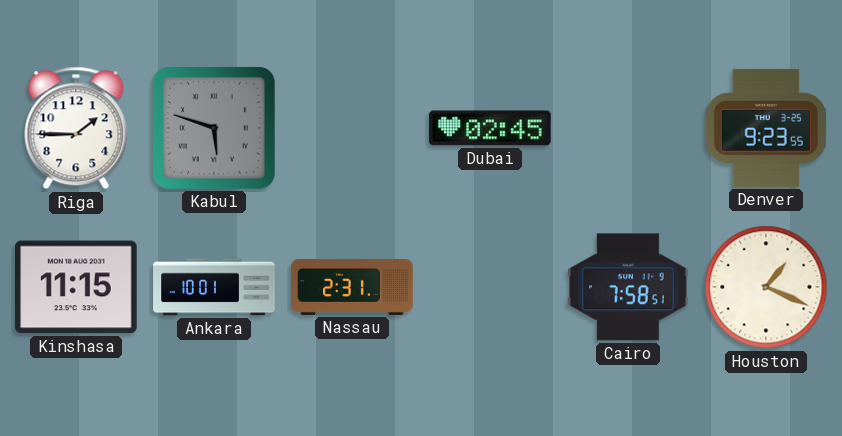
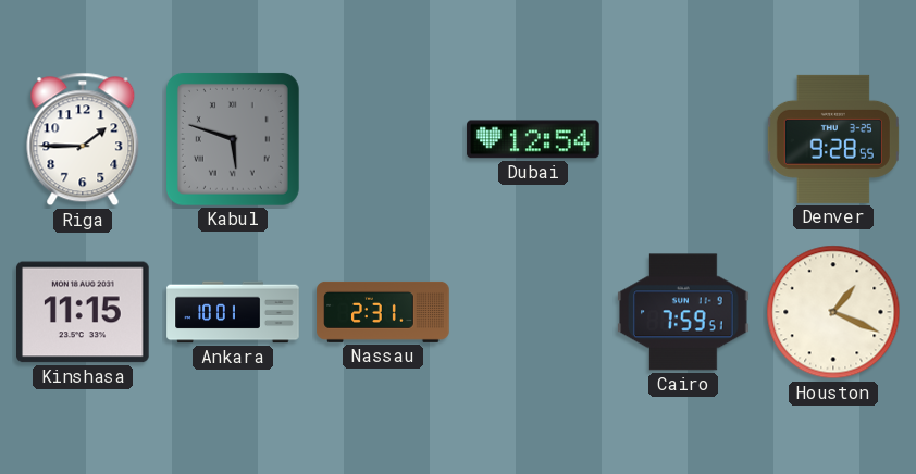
Dubai: 02:45 -> 12:54 (533, 139)
Denver: 9:23 -> 9:28 (833, 139)
Cairo: 7:58 -> 7:59 (683, 312)
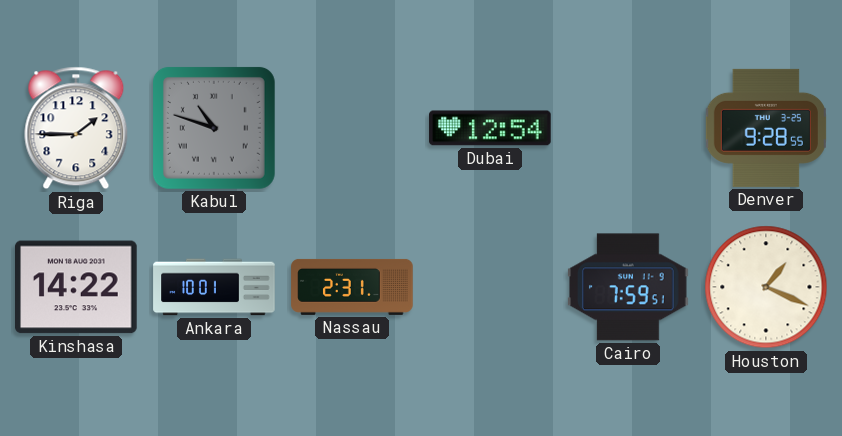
Kabul: 5:48 -> 10:48 (214, 128)
Kinshasa: 11:15 -> 14:22 (77, 287)
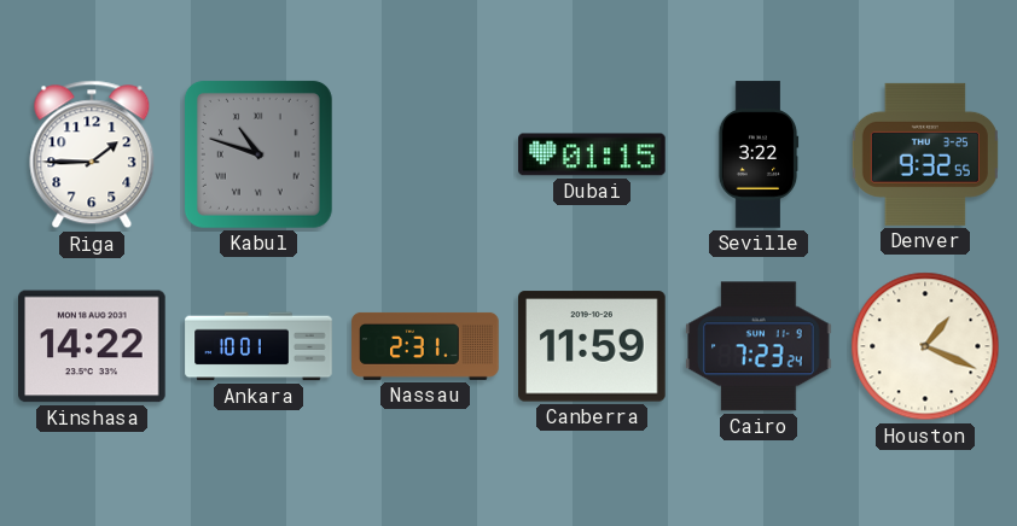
Dubai: 12:54 -> 01:15 (592, 154)
Seville: none -> 3:22 (759, 154)
Denver: 9:28 -> 9:32 (925, 154)
Canberra: none -> 11:59 (592, 346)
Cairo: 7:59 -> 7:23 (759, 346)
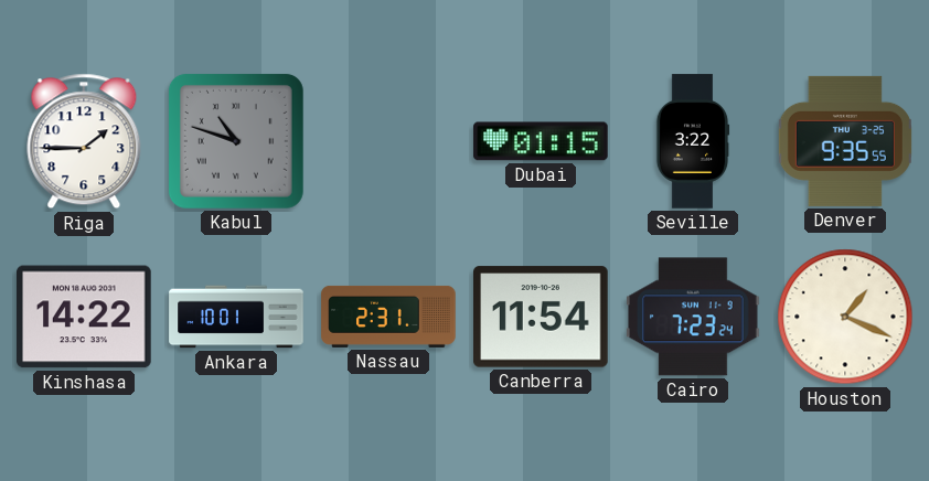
Denver: 9:32 -> 9:35 (845, 141)
Canberra: 11:59 -> 11:54 (541, 317)
